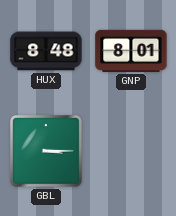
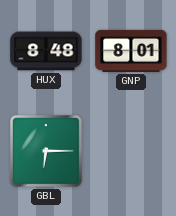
GBL: 3:15 -> 6:15 (46, 151)
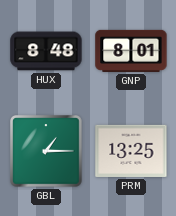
GBL: 6:15 -> 1:15 (46, 151)
PRM: none -> 13:25 (131, 151)
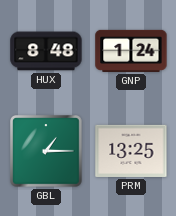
GNP: 8:01 -> 1:24 (131, 51)
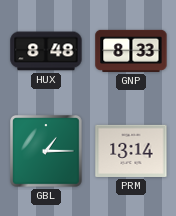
GNP: 1:24 -> 8:33 (131, 51)
PRM: 13:25 -> 13:14 (131, 151)
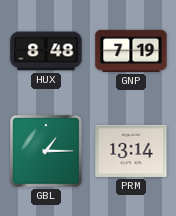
GNP: 8:33 -> 7:19 (131, 51)
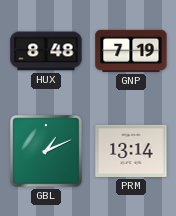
GBL: 1:15 -> 1:11 (46, 151)
